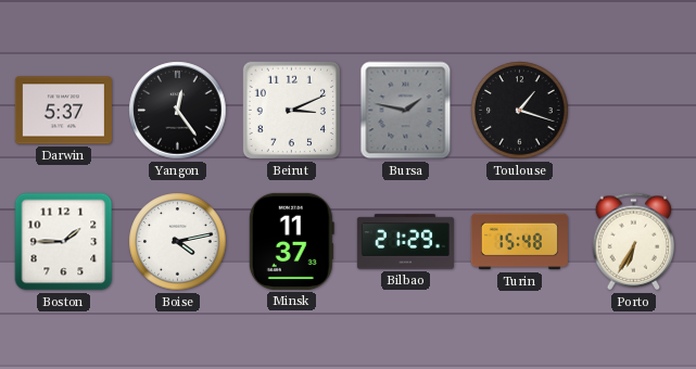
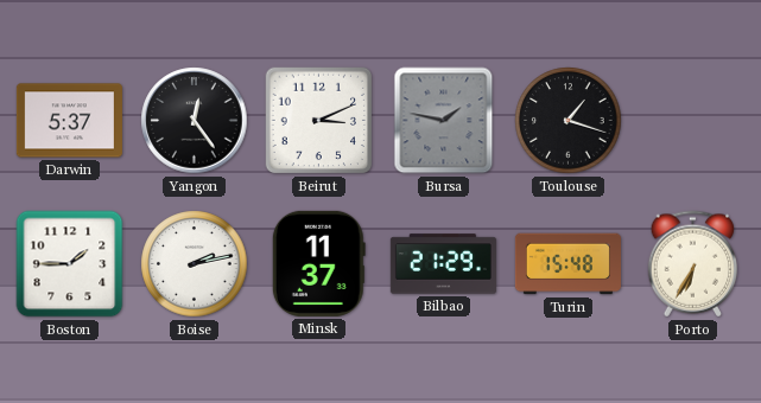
Boise: 4:13 -> 2:13 (195, 264)
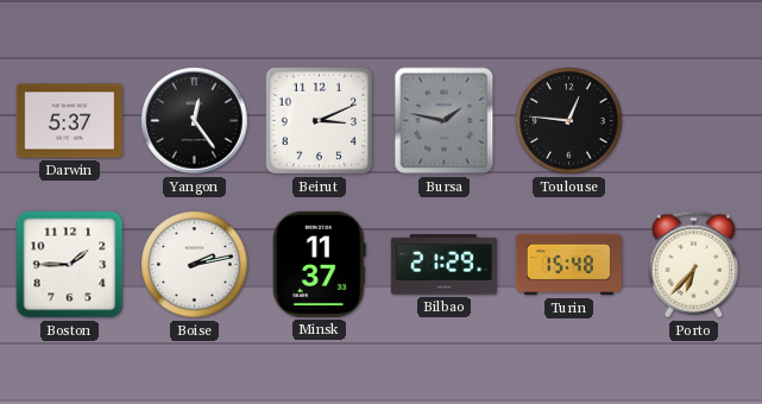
Toulouse: 1:18 -> 12:46 (569, 121)
Porto: 6:35 -> 6:37 (694, 265)
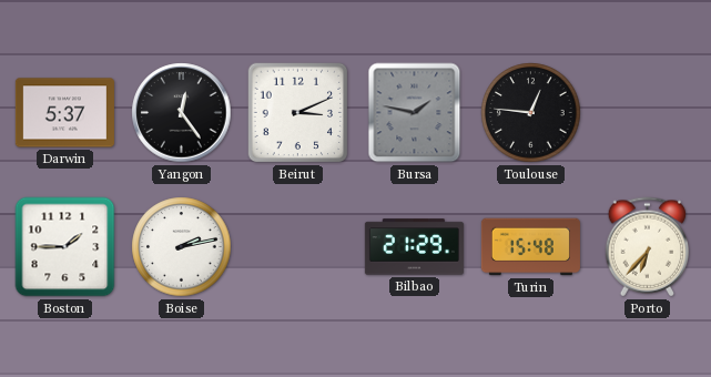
Minsk: 11:37 -> none (319, 264)
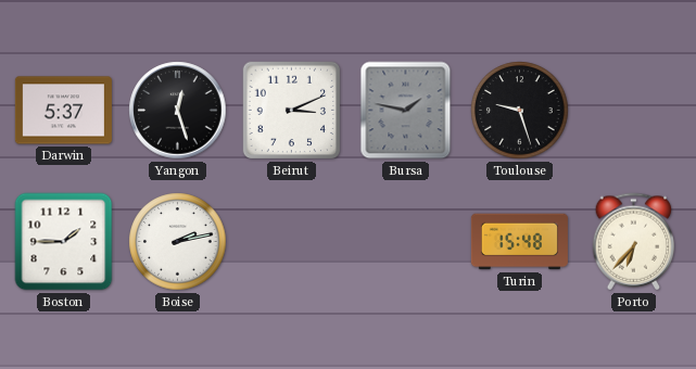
Yangon: 12:24 -> 12:27 (178, 111)
Toulouse: 12:46 -> 9:27 (520, 111)
Bilbao: 21:29 -> none (414, 247)
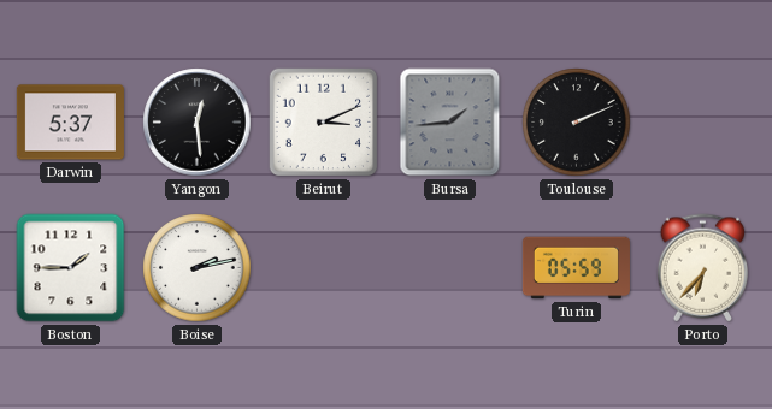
Yangon: 12:27 -> 12:29 (198, 123)
Bursa: 1:47 -> 1:44 (450, 123)
Toulouse: 9:27 -> 2:11 (577, 123)
Turin: 15:48 -> 05:59 (576, 268)
